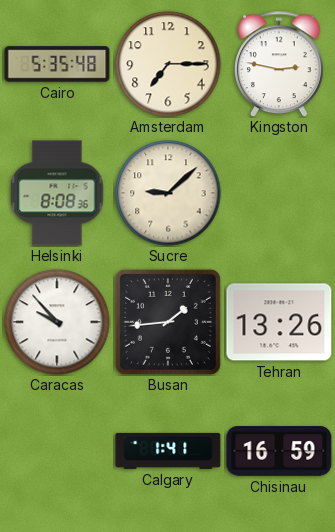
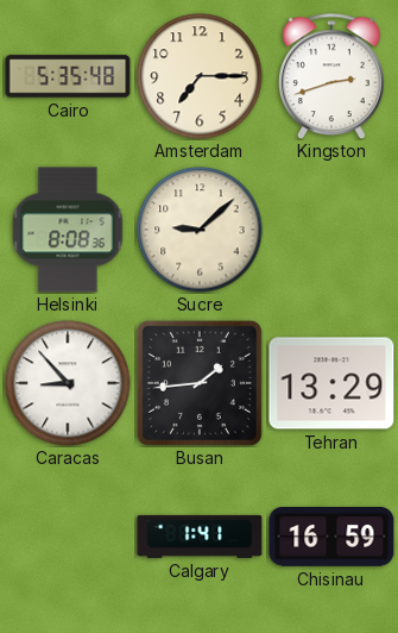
Kingston: 2:47 -> 2:42 (333, 76)
Caracas: 9:53 -> 8:53 (68, 383)
Tehran: 13:26 -> 13:29 (331, 383)
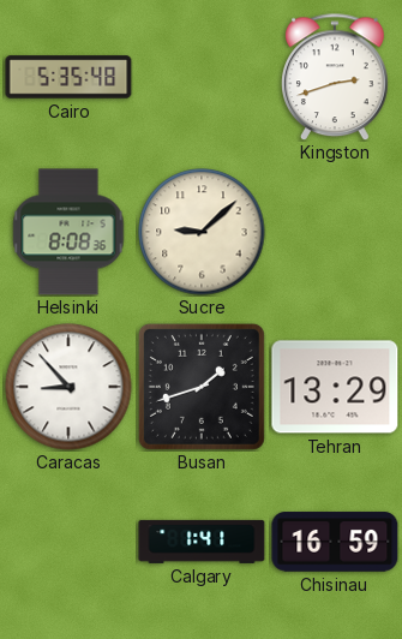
Amsterdam: 7:15 -> none (200, 76)
Busan: 1:44 -> 1:42 (202, 387)
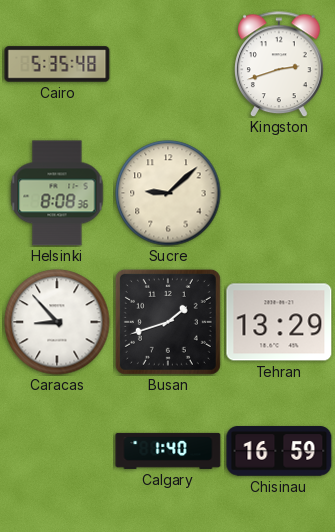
Calgary: 1:41 -> 1:40 (168, 451)
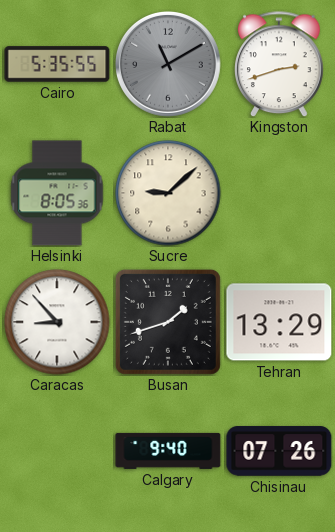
Cairo: 5:35:48 -> 5:35:55 (57, 64)
Rabat: none -> 11:10 (169, 65)
Helsinki: 8:08 -> 8:05 (57, 193)
Calgary: 1:40 -> 9:40 (168, 451)
Chisinau: 16:59 -> 07:26 (279, 451)
